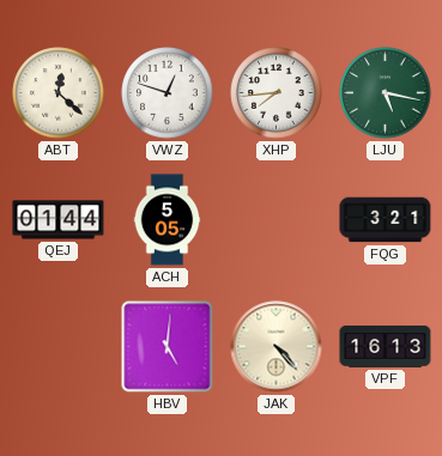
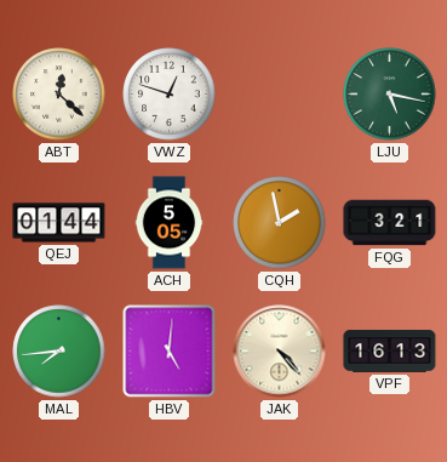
XHP: 7:44 -> none (277, 93)
CQH: none -> 1:58 (280, 223)
MAL: none -> 7:44 (59, 352)
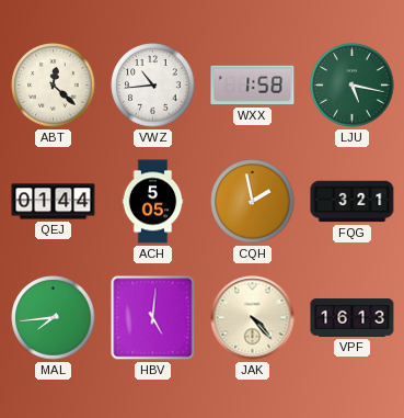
VWZ: 12:48 -> 10:44 (153, 86)
WXX: none -> 1:58 (253, 86)
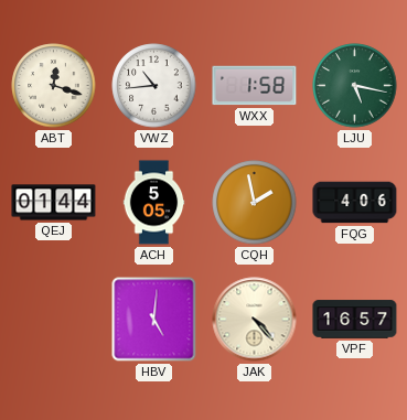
ABT: 12:22 -> 12:18 (54, 86)
FQG: 3:21 -> 4:06 (355, 203)
MAL: 7:44 -> none (54, 318)
VPF: 16:13 -> 16:57 (355, 320)
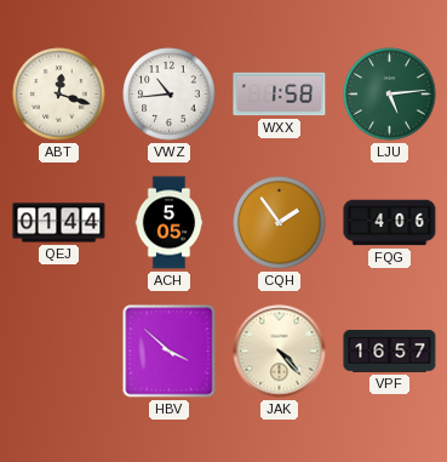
LJU: 5:17 -> 5:14 (390, 95)
CQH: 1:58 -> 1:54 (280, 223)
HBV: 5:01 -> 3:52 (170, 352)
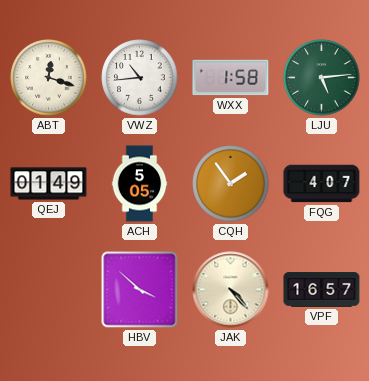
QEJ: 01:44 -> 01:49 (49, 184)
FQG: 4:06 -> 4:07 (322, 184)
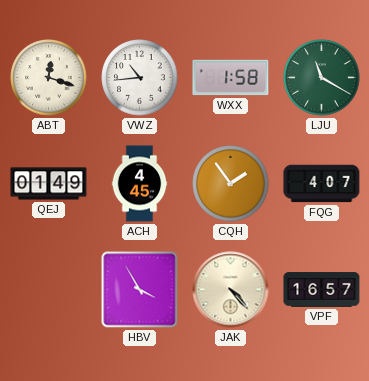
LJU: 5:14 -> 11:20 (322, 78)
ACH: 5:05 -> 4:45 (140, 184)
HBV: 3:52 -> 3:55 (140, 290)
